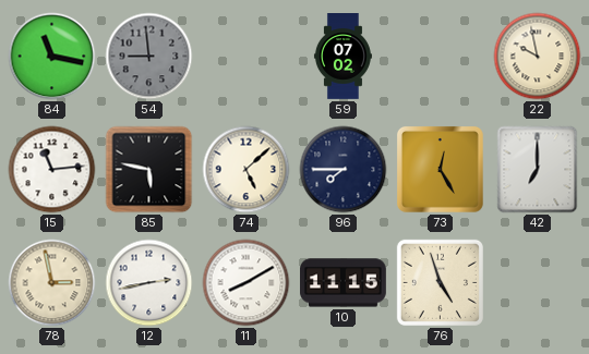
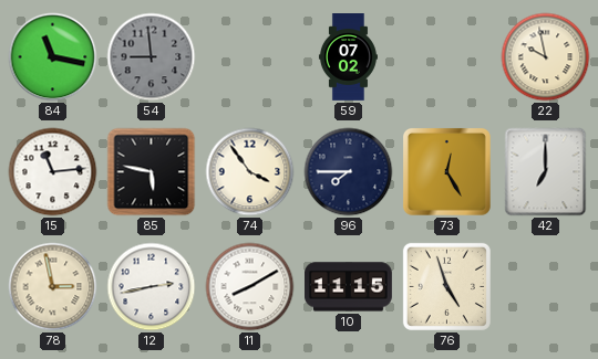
74: 5:08 -> 3:54 (250, 172)
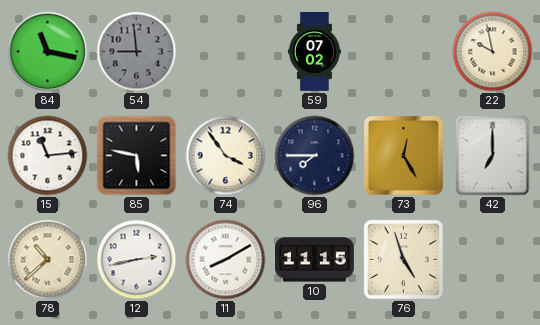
78: 2:58 -> 10:38 (48, 260)
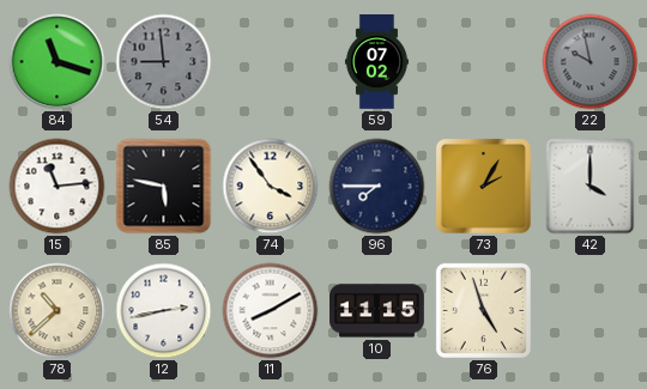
84: 11:17 -> 11:18 (58, 62)
22 dial: cream -> grey (591, 62)
73: 12:25 -> 2:05 (483, 186)
42: 7:00 -> 4:00 (591, 187)
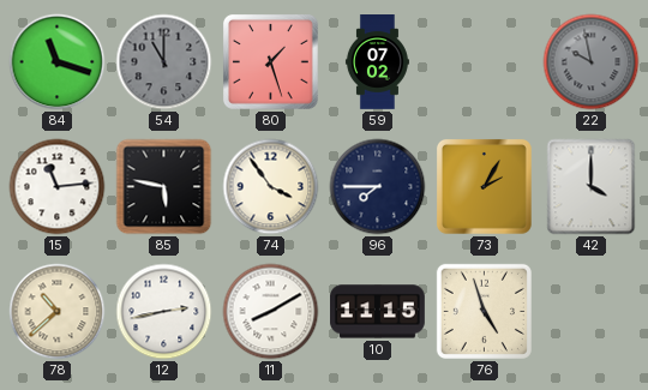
54: 8:59 -> 11:00 (164, 62)
80: none -> 1:27 (270, 61)
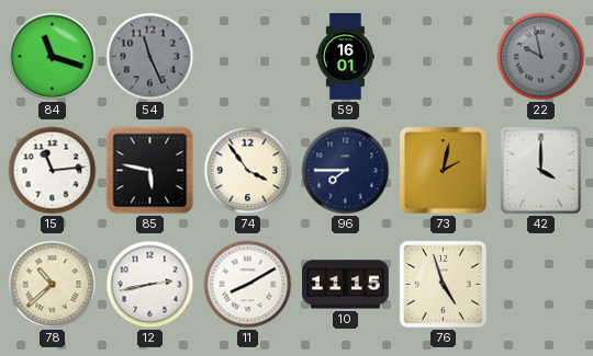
54: 11:00 -> 11:26 (150, 57)
80: 1:27 -> none (270, 61)
59: 07:02 -> 16:01 (345, 57)
73: 2:05 -> 2:02 (443, 170)
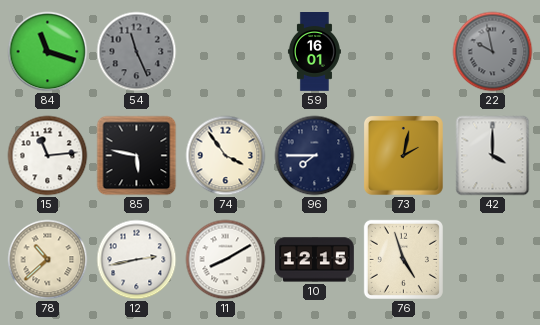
10: 11:15 -> 12:15 (315, 260)
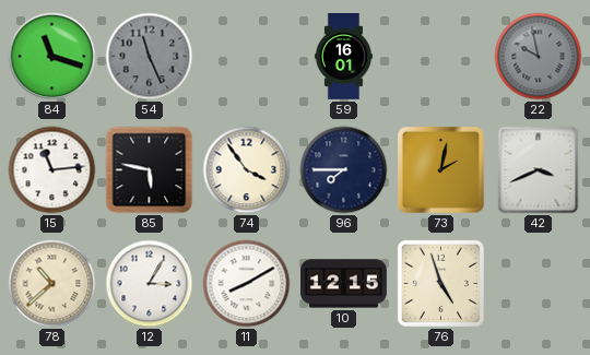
42: 4:00 -> 3:41 (539, 170)
12: 2:43 -> 3:05 (150, 284)
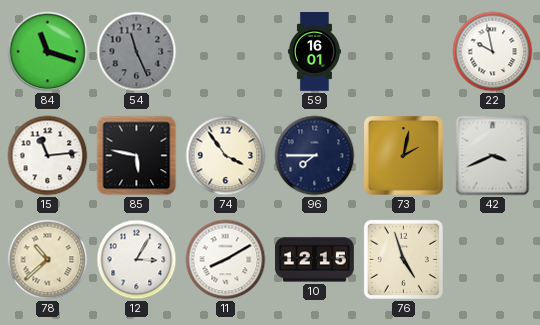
22 dial: grey -> white (493, 52)
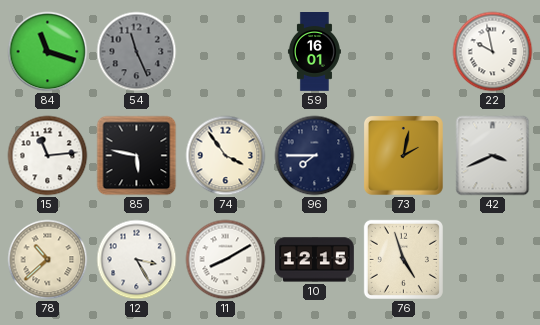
12: 3:05 -> 3:25 (137, 260)
